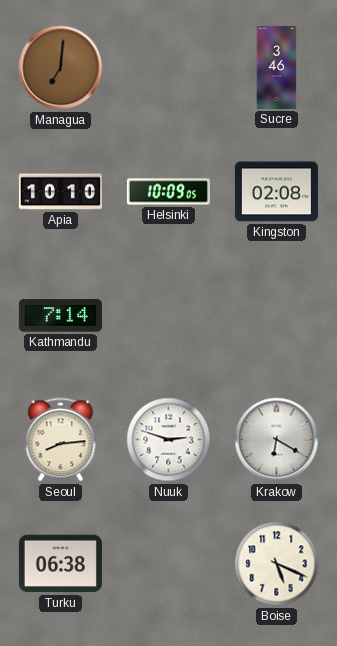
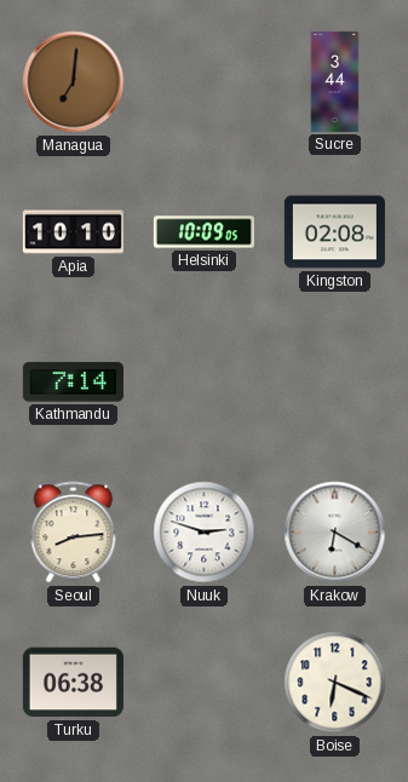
Sucre: 3:46 -> 3:44 (335, 81)
Boise: 5:19 -> 6:19 (335, 683)
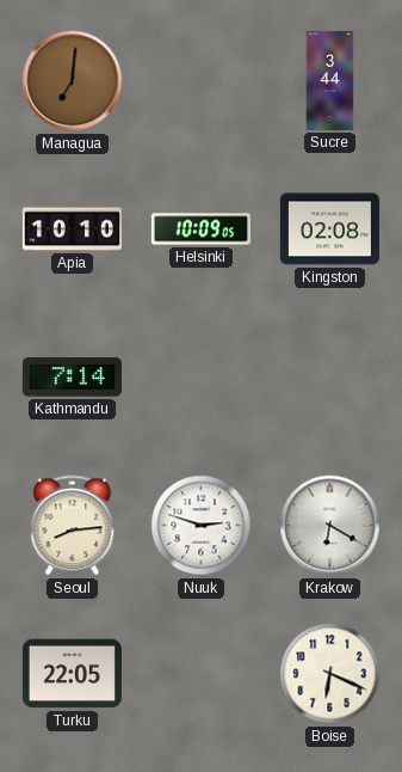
Turku: 06:38 -> 22:05 (72, 674)
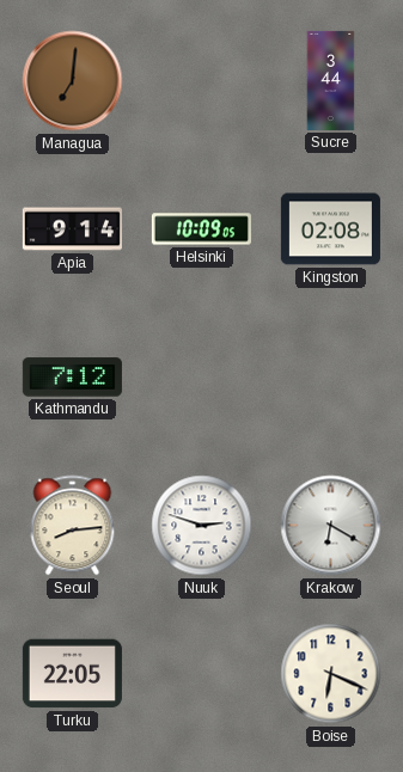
Apia: 10:10 -> 9:14 (72, 229)
Kathmandu: 7:14 -> 7:12 (72, 378)
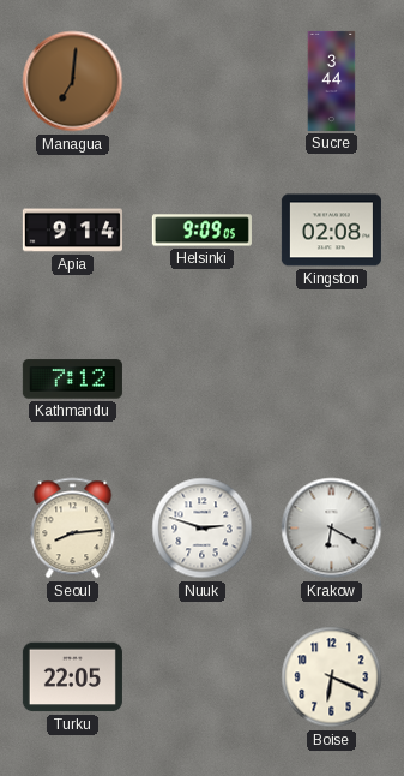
Helsinki: 10:09 -> 9:09 (201, 231)
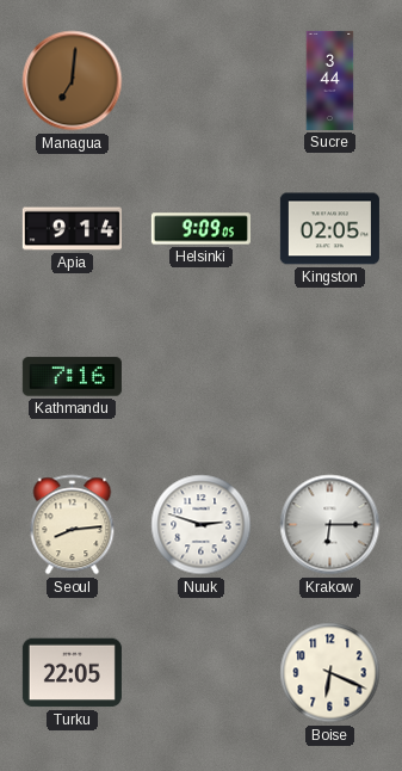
Kingston: 02:08 -> 02:05 (329, 229)
Kathmandu: 7:12 -> 7:16 (72, 377)
Krakow: 6:20 -> 6:15 (330, 525)
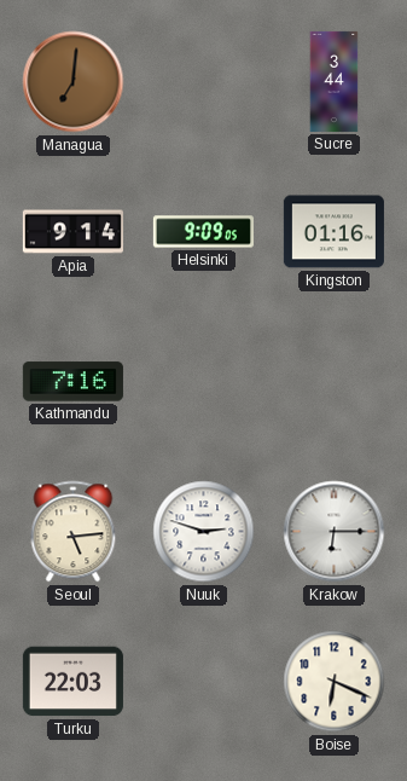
Kingston: 02:05 -> 01:16 (333, 232)
Seoul: 8:14 -> 5:14 (74, 532)
Turku: 22:05 -> 22:03 (72, 682)
